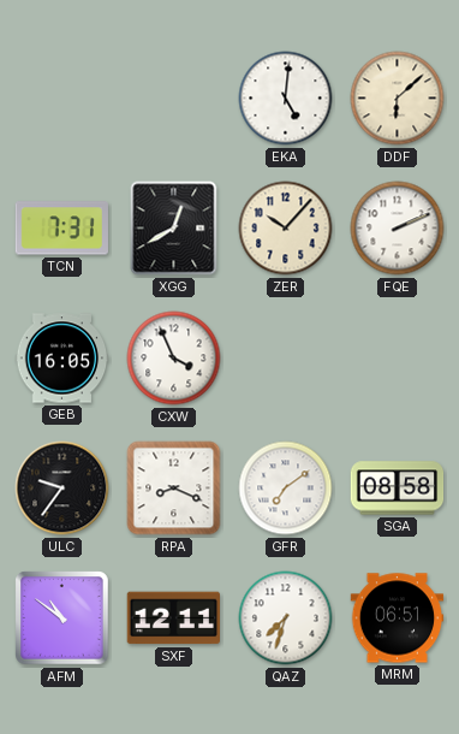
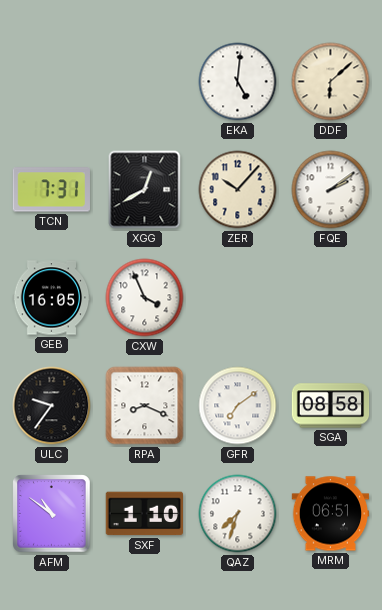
FQE: 2:11 -> 2:09 (331, 190)
SXF: 12:11 -> 1:10 (144, 514)
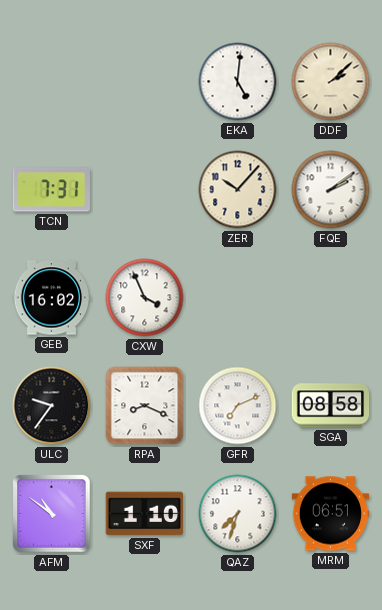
DDF: 6:08 -> 2:08 (331, 82)
XGG: 12:40 -> none (145, 190)
GEB: 16:05 -> 16:02 (52, 298)
GFR: 7:09 -> 7:11 (238, 406)
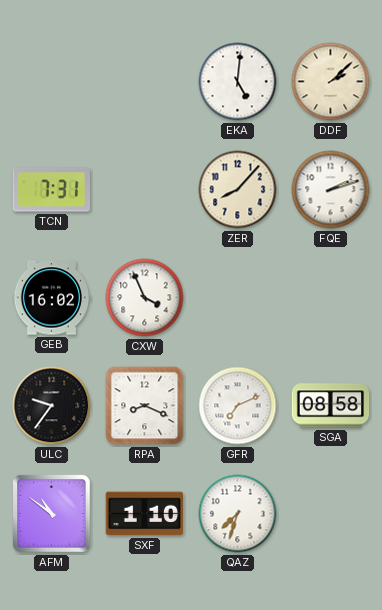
ZER: 10:07 -> 8:07 (238, 190)
FQE: 2:09 -> 2:12 (331, 190)
MRM: 06:51 -> none (331, 514)
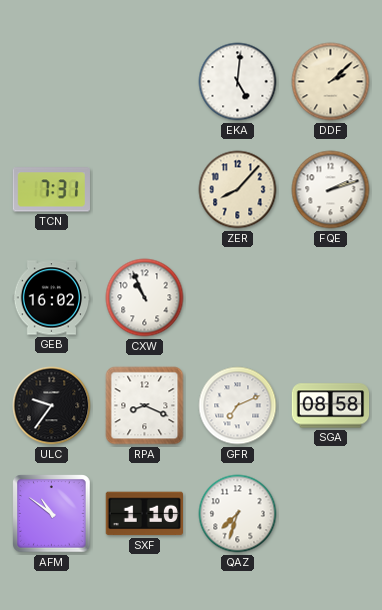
CXW: 3:56 -> 10:56 (145, 298)
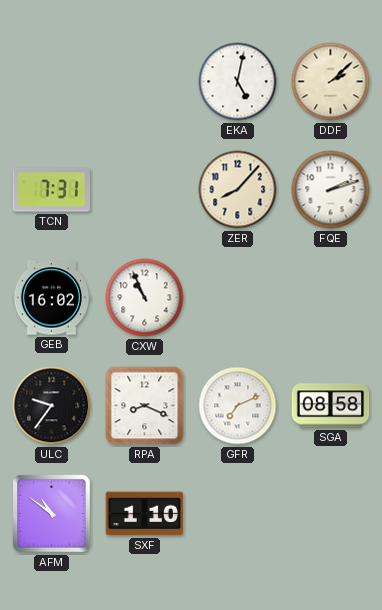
EKA: 5:01 -> 5:02 (238, 82)
QAZ: 7:33 -> none (238, 514)
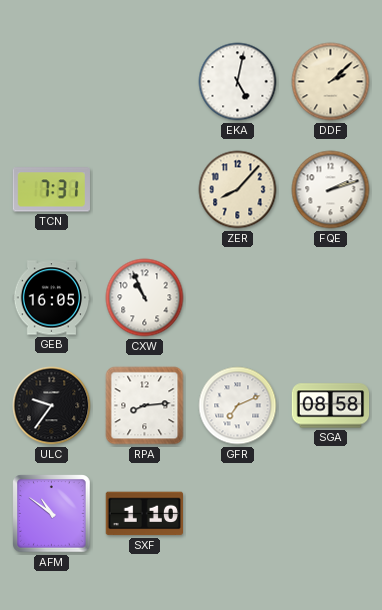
GEB: 16:02 -> 16:05 (52, 298)
RPA: 8:19 -> 8:14 (145, 406)
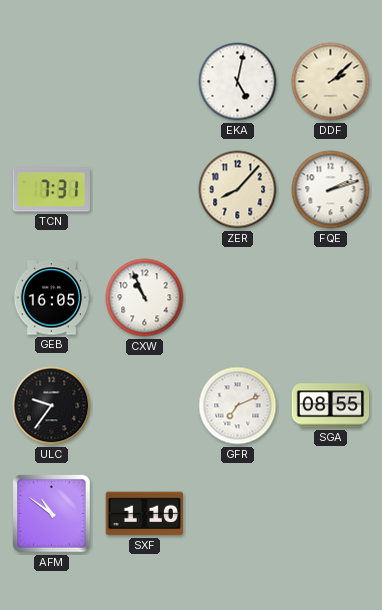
RPA: 8:14 -> none (145, 406)
SGA: 08:58 -> 08:55 (331, 406)
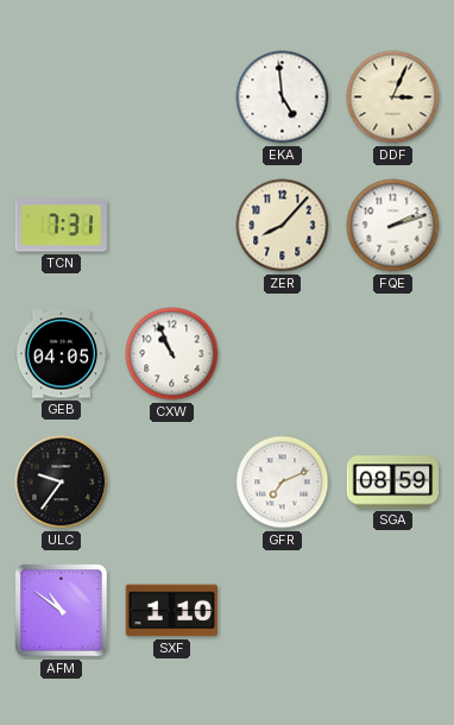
EKA: 5:02 -> 4:59 (283, 97)
DDF: 2:08 -> 3:04 (393, 97)
GEB: 16:05 -> 04:05 (62, 354)
SGA: 08:55 -> 08:59 (393, 483)
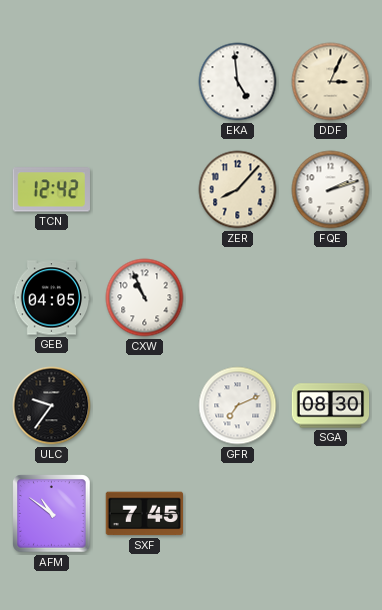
TCN: 7:31 -> 12:42 (51, 190)
SGA: 08:59 -> 08:30 (331, 406)
SXF: 1:10 -> 7:45 (144, 514)
